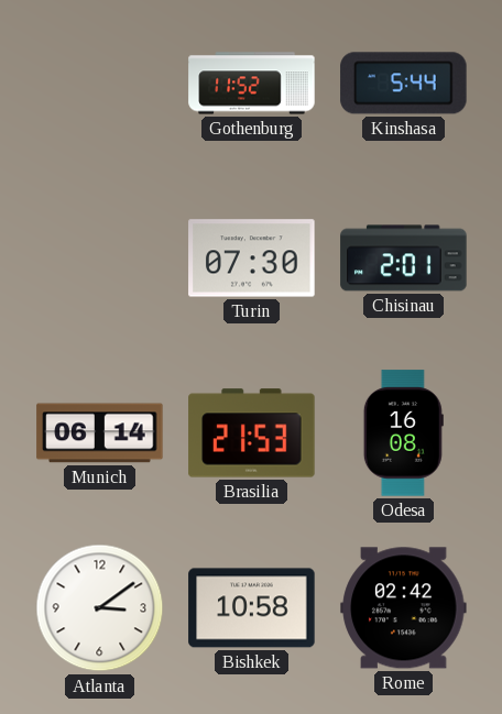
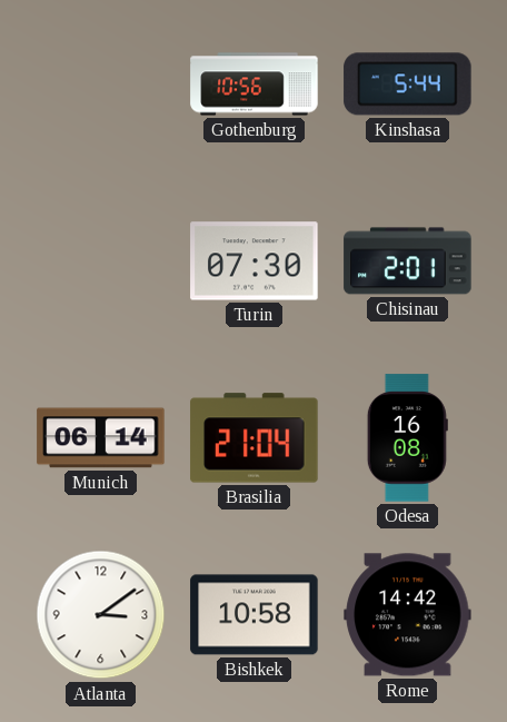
Gothenburg: 11:52 -> 10:56 (255, 85)
Brasilia: 21:53 -> 21:04 (255, 438)
Rome: 02:42 -> 14:42 (408, 615)
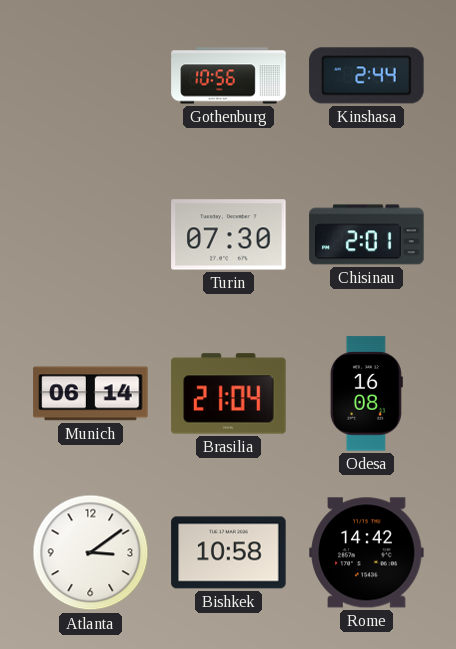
Kinshasa: 5:44 -> 2:44 (367, 76)
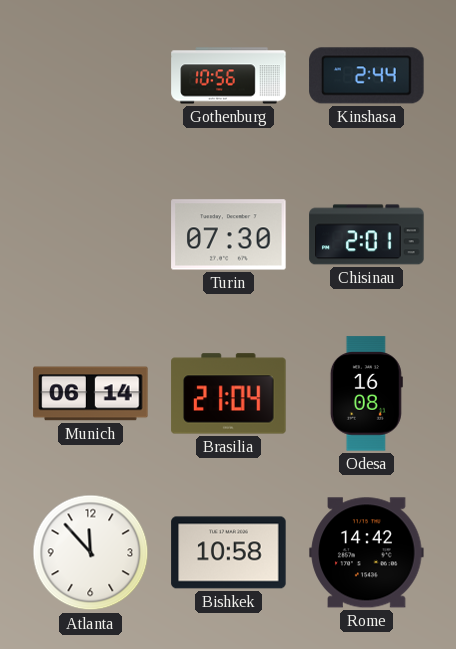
Atlanta: 3:09 -> 11:53 (91, 553)
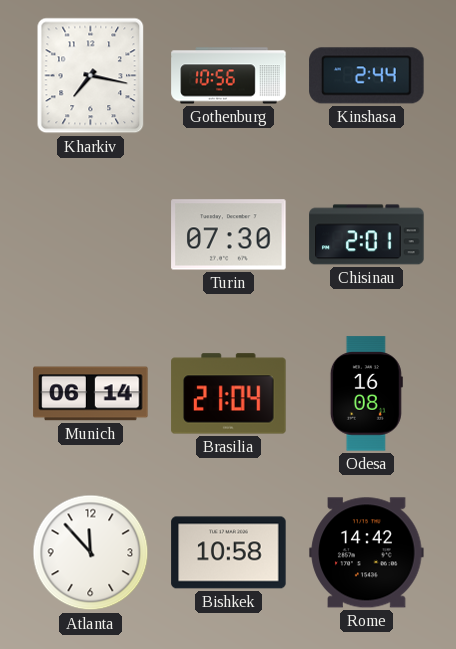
Kharkiv: none -> 7:17 (91, 76)
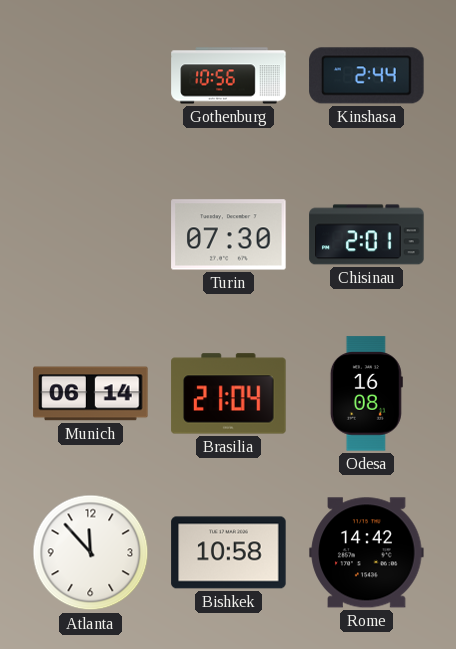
Kharkiv: 7:17 -> none (91, 76)
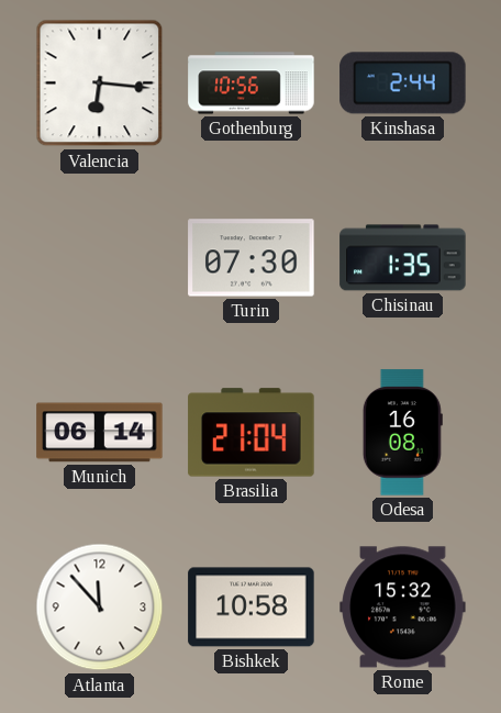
Valencia: none -> 6:16 (100, 83)
Chisinau: 2:01 -> 1:35 (403, 258)
Rome: 14:42 -> 15:32 (403, 608)
